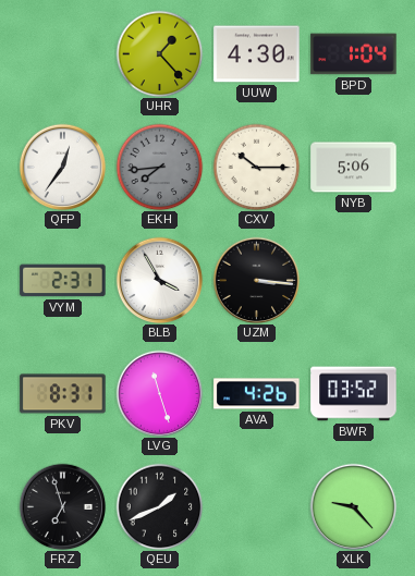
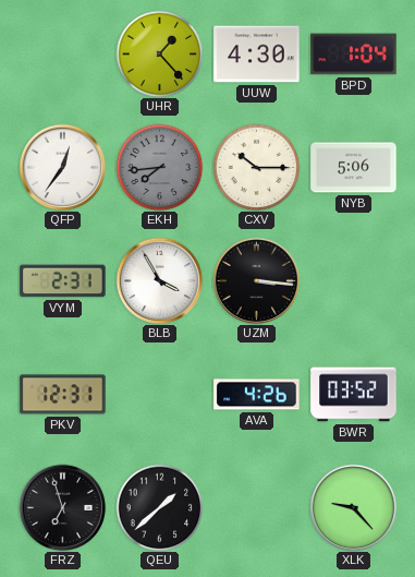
PKV: 8:31 -> 12:31 (63, 395)
LVG: 11:27 -> none (159, 393)
QEU: 1:41 -> 1:38 (159, 507)
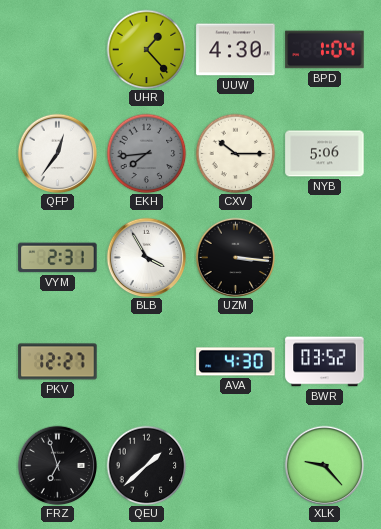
PKV: 12:31 -> 12:27 (58, 362)
AVA: 4:26 -> 4:30 (236, 362)
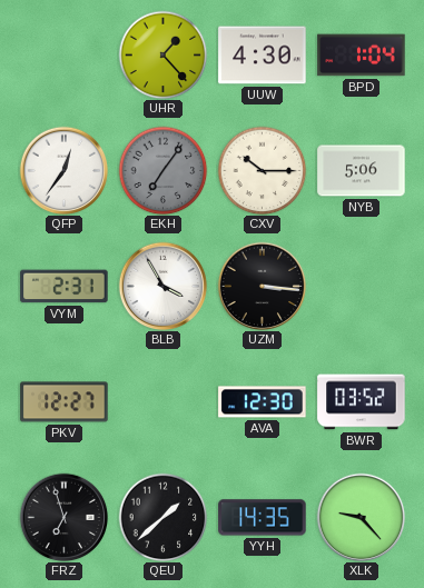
EKH: 7:44 -> 7:06 (162, 170)
AVA: 4:30 -> 12:30 (263, 402)
YYH: none -> 14:35 (263, 518)
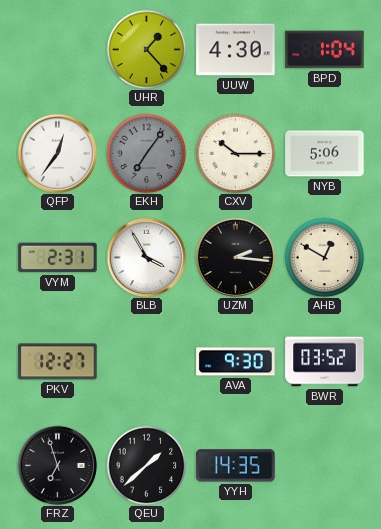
UZM: 3:16 -> 2:16 (235, 257)
AHB: none -> 12:50 (324, 257)
AVA: 12:30 -> 9:30 (236, 362)
XLK: 9:23 -> none (361, 517)
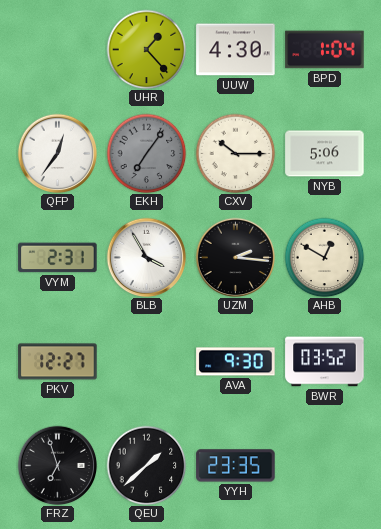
YYH: 14:35 -> 23:35 (236, 466)
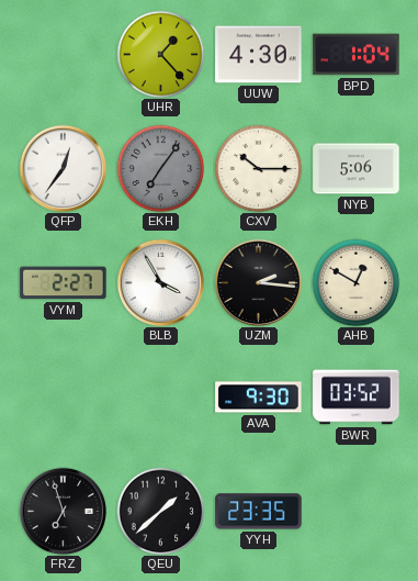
VYM: 2:31 -> 2:27 (64, 283)
PKV: 12:27 -> none (58, 362)
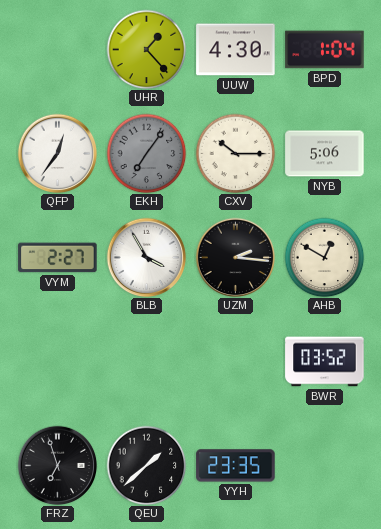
AVA: 9:30 -> none (259, 398)
